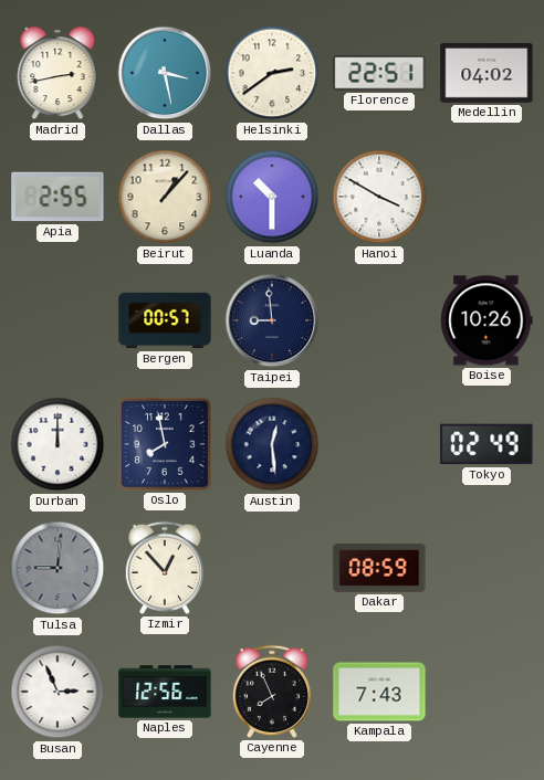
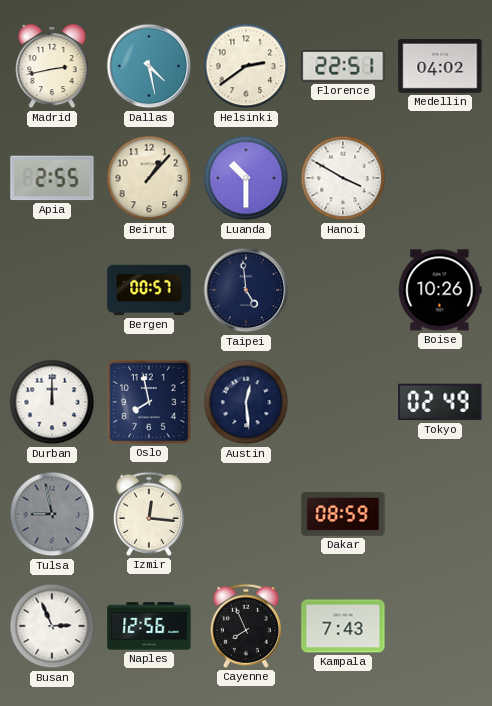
Dallas: 3:28 -> 4:28 (149, 66)
Taipei: 8:59 -> 4:59 (246, 290)
Tulsa: 9:01 -> 8:58 (52, 514)
Izmir: 12:53 -> 12:16 (149, 514)
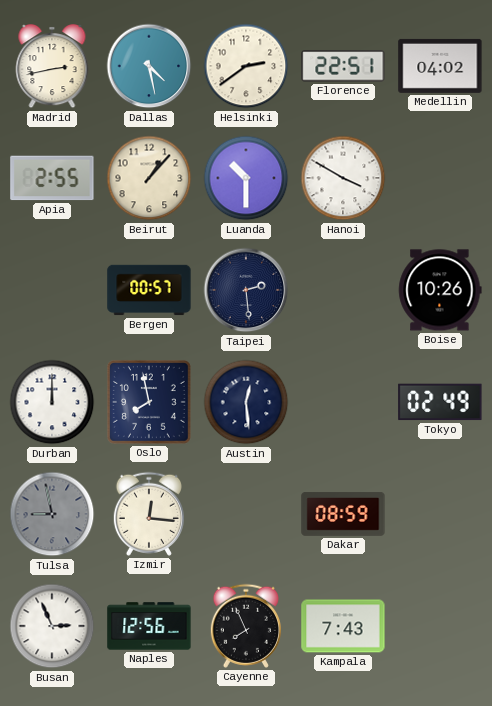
Taipei: 4:59 -> 2:29 (246, 290)
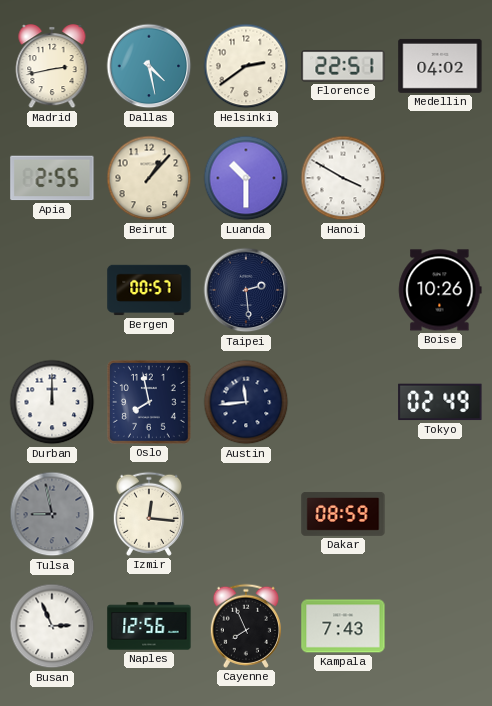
Austin: 12:29 -> 11:44 (246, 402)
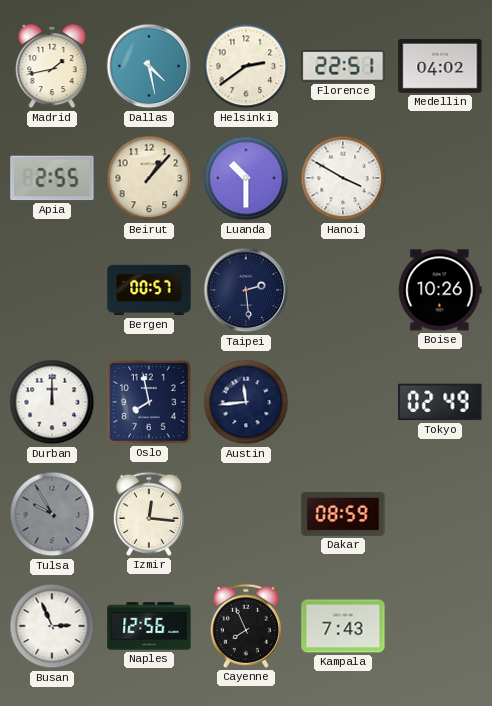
Madrid: 2:43 -> 1:43 (52, 67)
Tulsa: 8:58 -> 9:55 (52, 514)
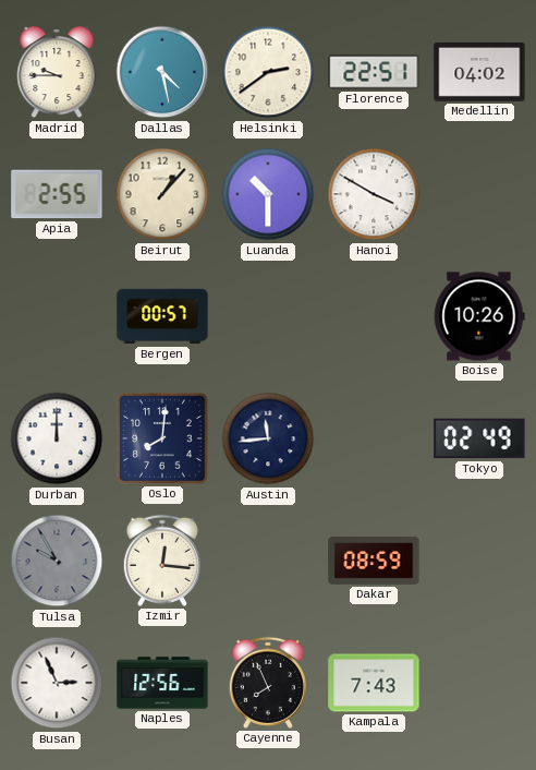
Madrid: 1:43 -> 9:45 (57, 73)
Taipei: 2:29 -> none (246, 290)
Oslo: 7:58 -> 8:01 (162, 438)
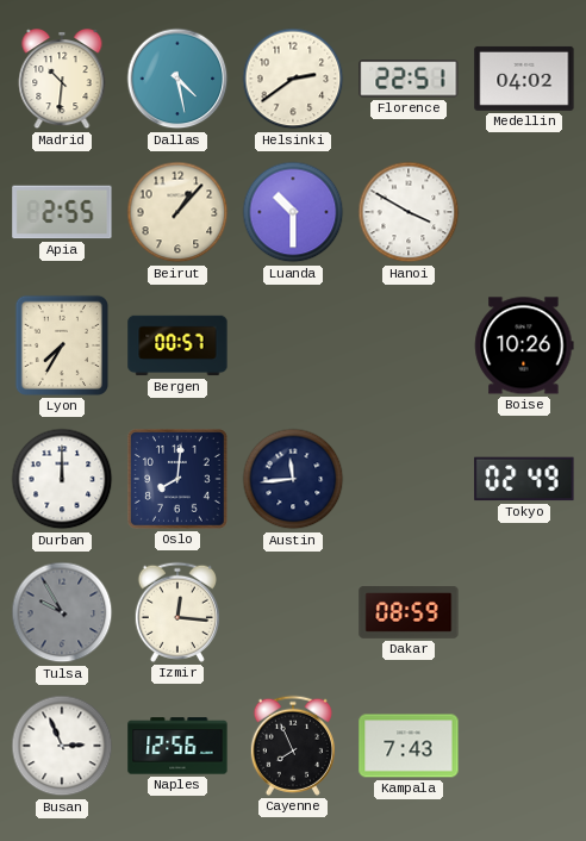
Madrid: 9:45 -> 10:31 (62, 80)
Lyon: none -> 7:35 (62, 345)
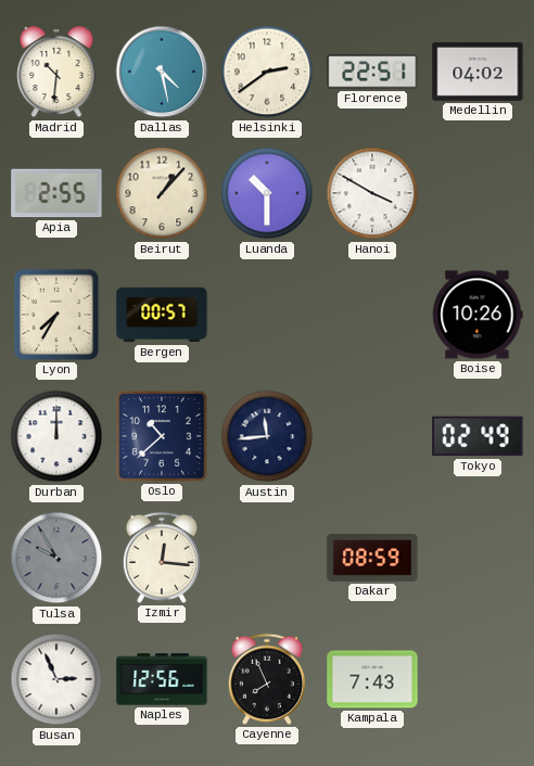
Oslo: 8:01 -> 10:38 (162, 436)
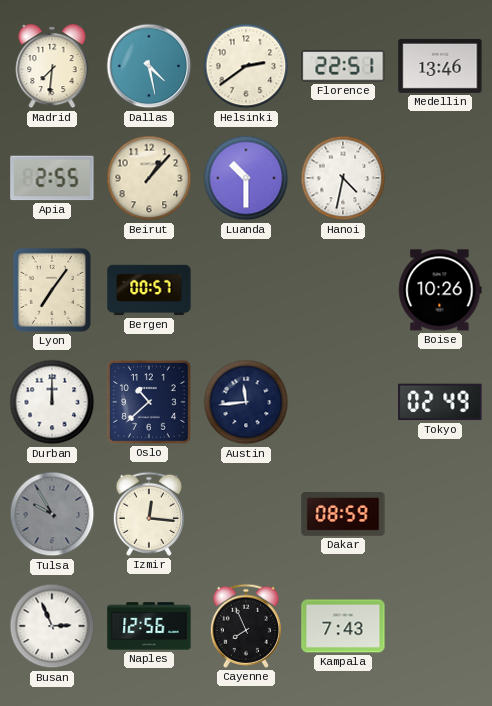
Madrid: 10:31 -> 7:31 (52, 67)
Medellin: 04:02 -> 13:46 (440, 66)
Hanoi: 3:50 -> 4:32 (343, 178)
Lyon: 7:35 -> 7:06 (52, 290)
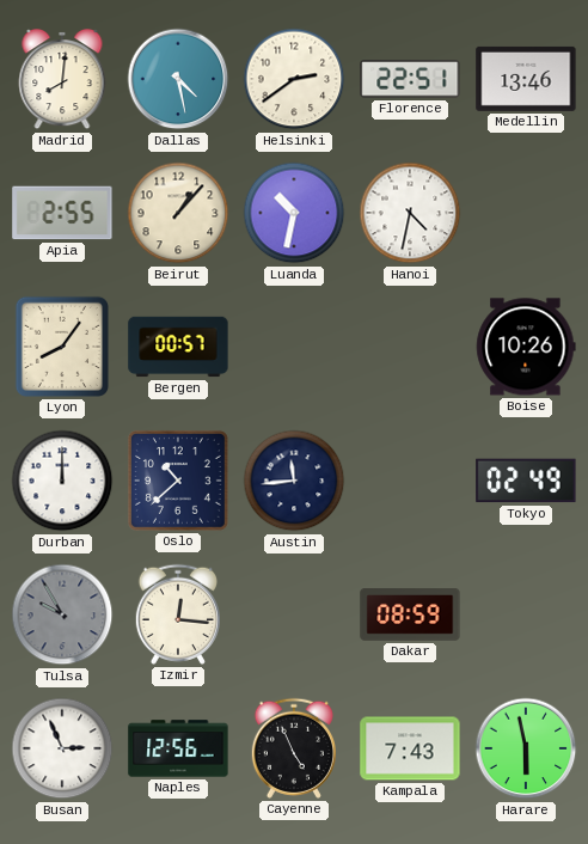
Madrid: 7:31 -> 8:01 (62, 80)
Luanda: 10:30 -> 10:32 (294, 213)
Lyon: 7:06 -> 8:06 (62, 347)
Cayenne: 7:56 -> 4:56 (294, 748)
Harare: none -> 5:58 (526, 748)
